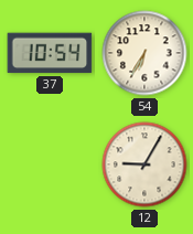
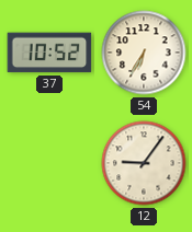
37: 10:54 -> 10:52 (49, 53)
12: 9:05 -> 9:06 (144, 163)
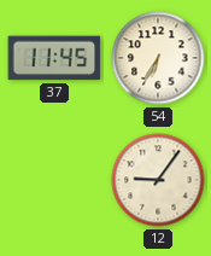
37: 10:52 -> 11:45 (54, 58)
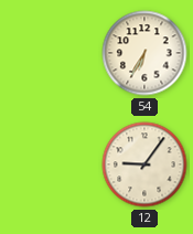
37: 11:45 -> none (54, 58)
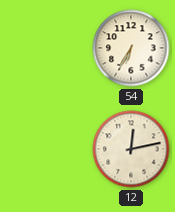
12: 9:06 -> 12:13 (131, 149)
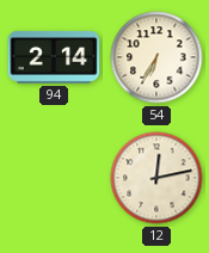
94: none -> 2:14 (54, 57)
